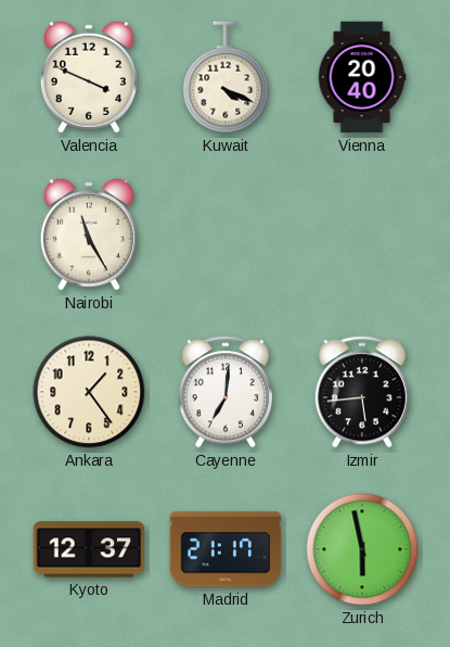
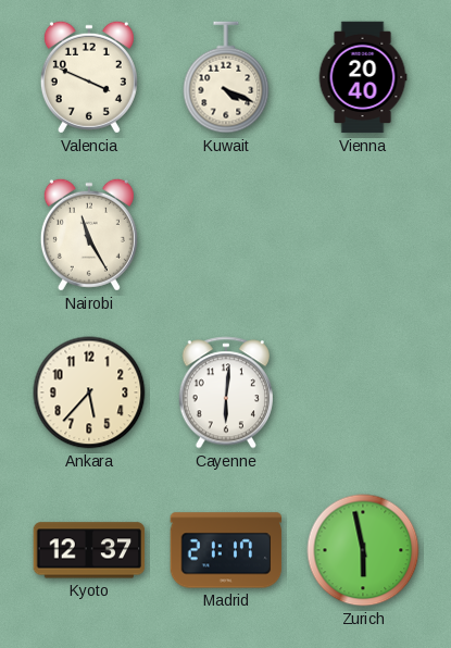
Ankara: 1:24 -> 5:37 (89, 392)
Cayenne: 7:01 -> 6:01 (226, 392)
Izmir: 5:44 -> none (362, 392)
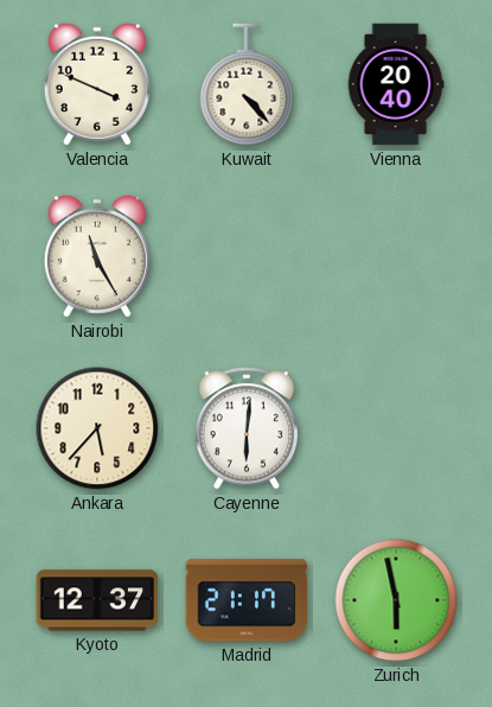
Kuwait: 4:19 -> 4:23 (247, 84)
